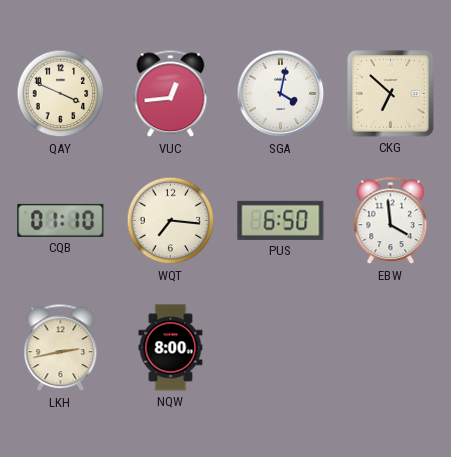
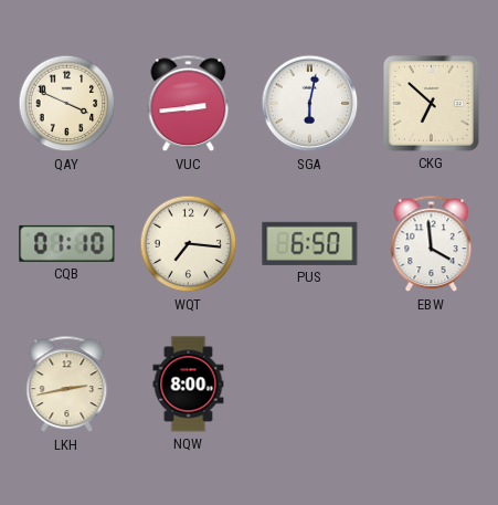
VUC: 12:44 -> 2:44 (189, 104)
SGA: 4:02 -> 6:02 (310, 104)
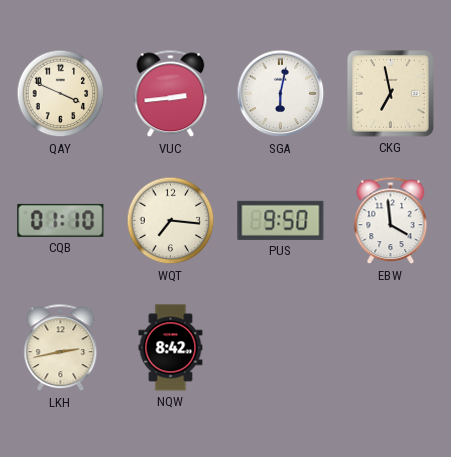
CKG: 6:52 -> 6:58 (391, 94)
PUS: 6:50 -> 9:50 (281, 220)
NQW: 8:00 -> 8:42 (171, 348)
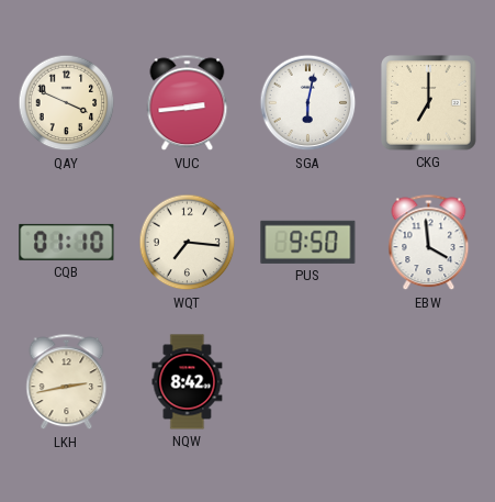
CKG: 6:58 -> 7:00 (429, 103)
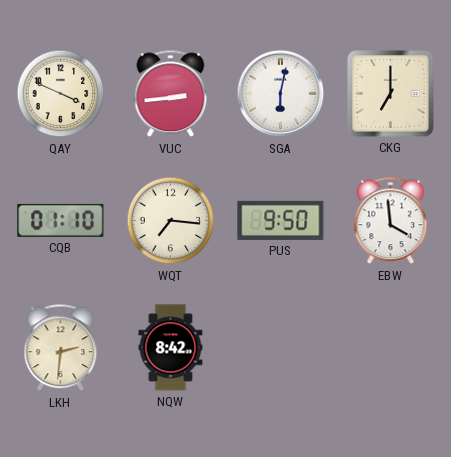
LKH: 2:43 -> 2:31 (61, 348)
